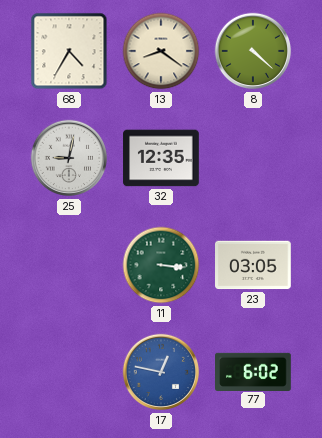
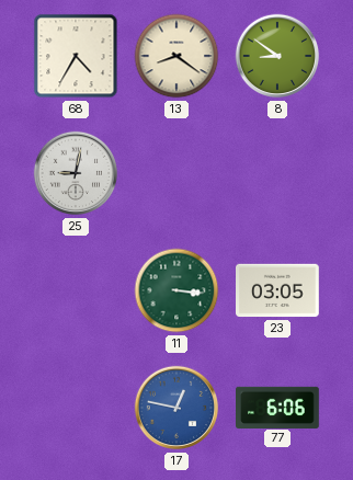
8: 4:22 -> 8:51 (277, 56)
32: 12:35 -> none (161, 158)
77: 6:02 -> 6:06 (277, 407)
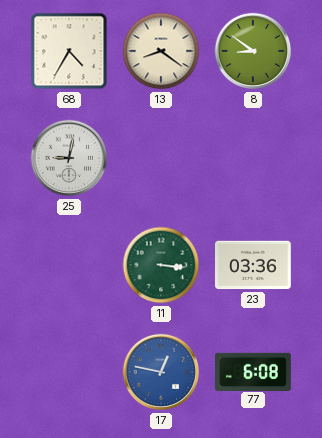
23: 03:05 -> 03:36 (254, 265)
77: 6:06 -> 6:08 (253, 371)
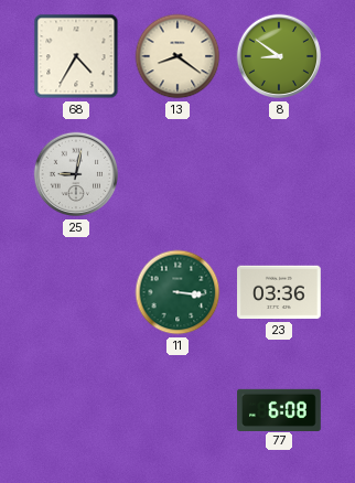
17: 12:47 -> none (161, 372)
